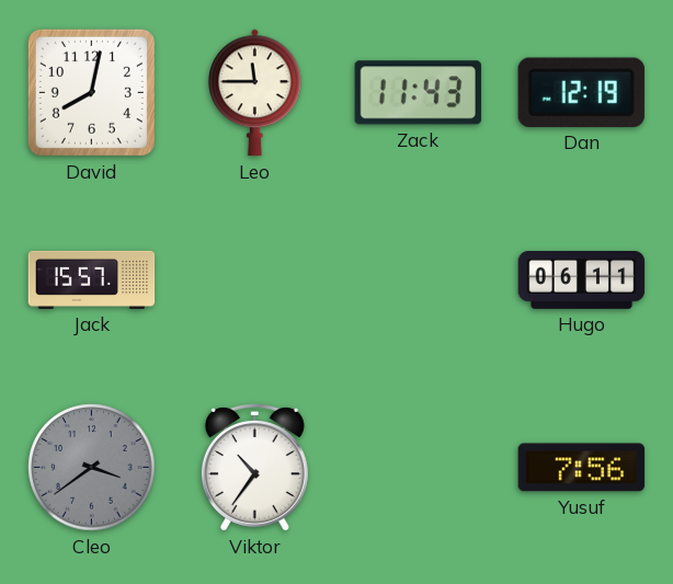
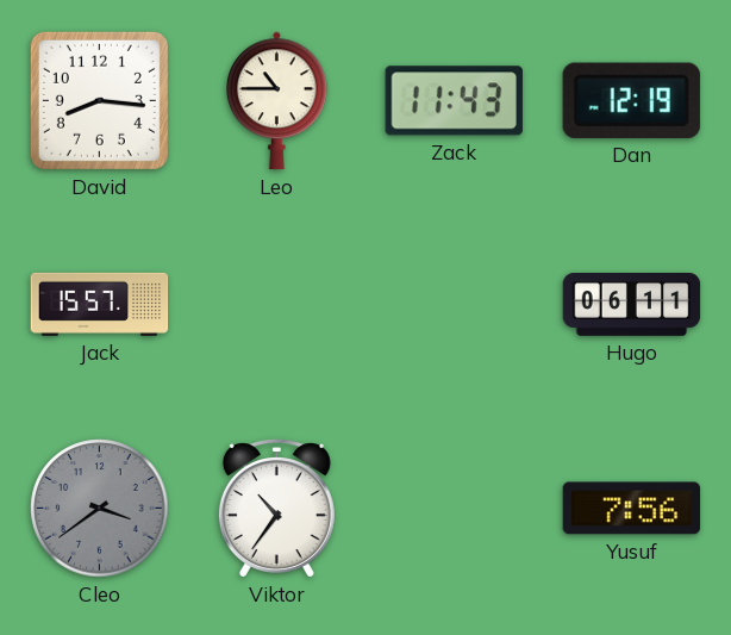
David: 8:02 -> 8:16 (99, 100)
Leo: 11:45 -> 10:45 (277, 101)
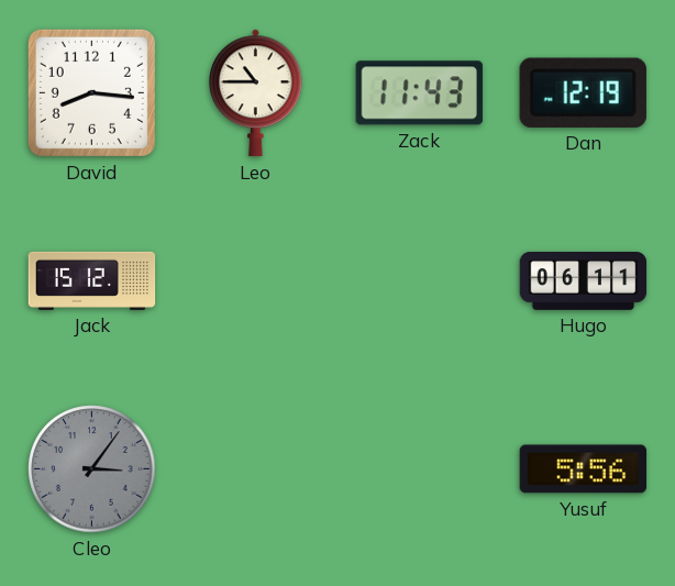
Jack: 15:57 -> 15:12 (92, 280)
Cleo: 3:39 -> 3:06 (92, 469)
Viktor: 10:36 -> none (276, 509)
Yusuf: 7:56 -> 5:56 (584, 469)
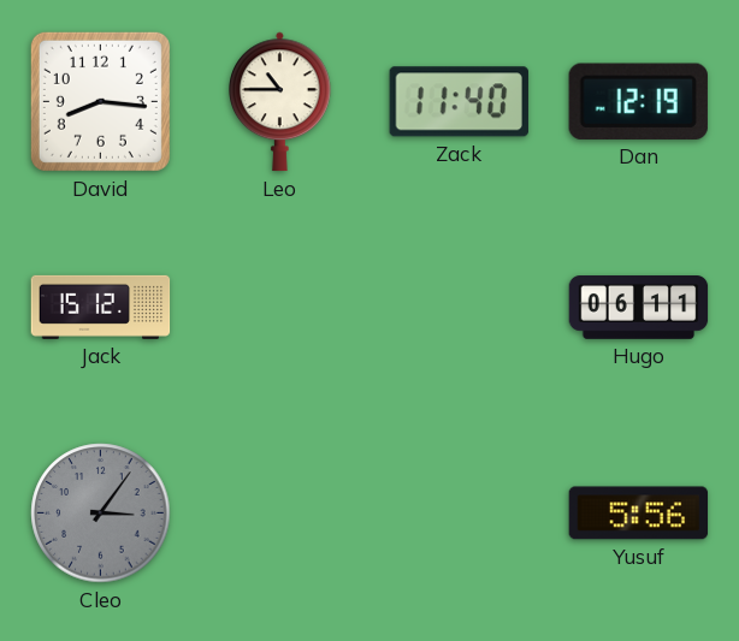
Zack: 11:43 -> 11:40 (459, 102)
